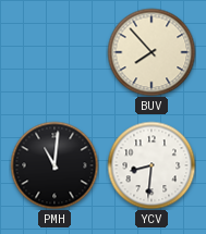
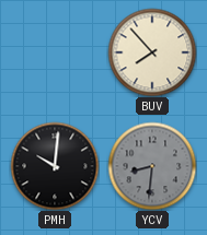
PMH: 11:01 -> 10:01 (55, 166)
YCV dial: white -> grey (152, 166)
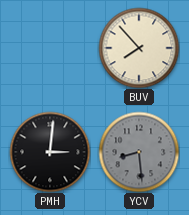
PMH: 10:01 -> 3:01 (50, 152)
YCV: 8:31 -> 8:29 (139, 152)
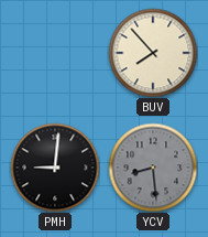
PMH: 3:01 -> 9:01 (55, 168)
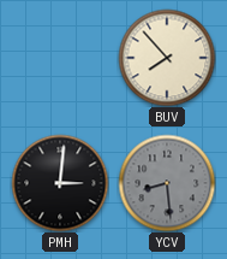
PMH: 9:01 -> 3:01 (60, 183)
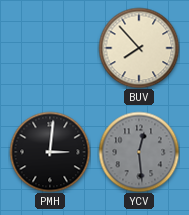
YCV: 8:29 -> 12:29 (139, 152)
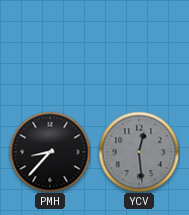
BUV: 7:53 -> none (139, 48)
PMH: 3:01 -> 8:37 (50, 152)
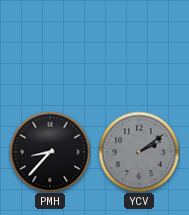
YCV: 12:29 -> 2:09 (139, 152)
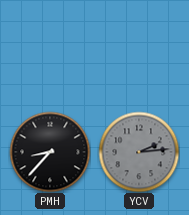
YCV: 2:09 -> 2:14 (139, 152)
